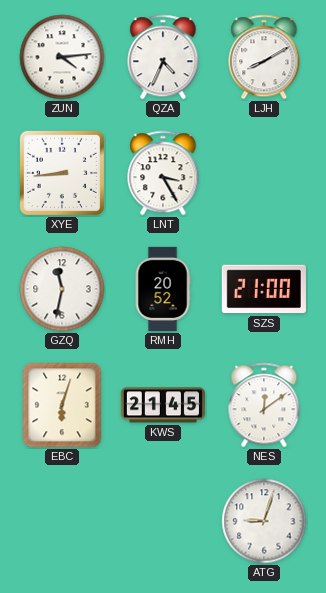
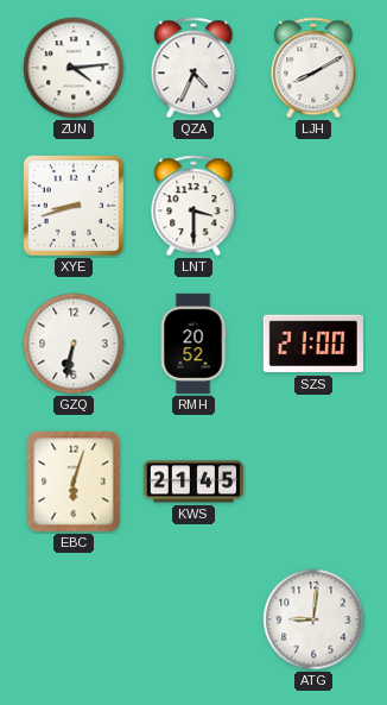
XYE: 8:44 -> 8:42 (74, 206)
LNT: 3:25 -> 3:30 (193, 206)
GZQ: 11:32 -> 6:32 (74, 344)
NES: 12:09 -> none (264, 405)
ATG: 9:03 -> 9:01 (313, 619)
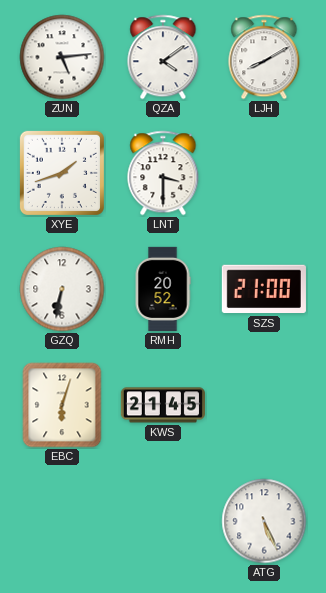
ZUN: 4:14 -> 5:14 (62, 57)
QZA: 4:34 -> 4:09 (163, 57)
XYE: 8:42 -> 1:42 (62, 173)
ATG: 9:01 -> 5:26 (264, 521)
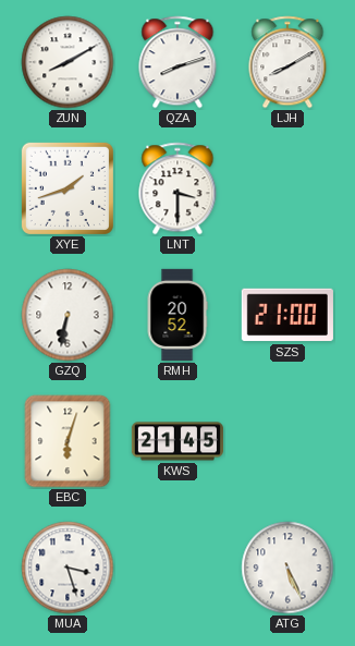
ZUN: 5:14 -> 8:10 (68, 62)
QZA: 4:09 -> 8:12 (177, 62)
MUA: none -> 3:27 (68, 568)
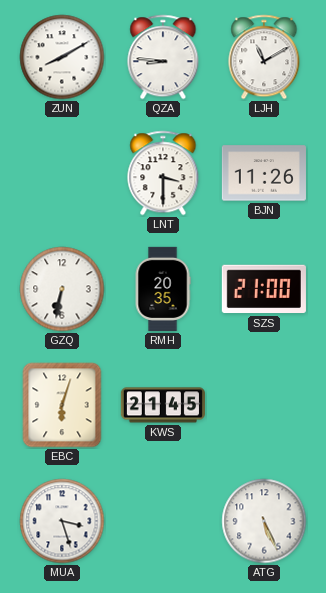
QZA: 8:12 -> 8:46 (163, 57)
LJH: 8:10 -> 11:10 (264, 57)
XYE: 1:42 -> none (68, 188)
BJN: none -> 11:26 (264, 173)
RMH: 20:52 -> 20:35 (163, 289)
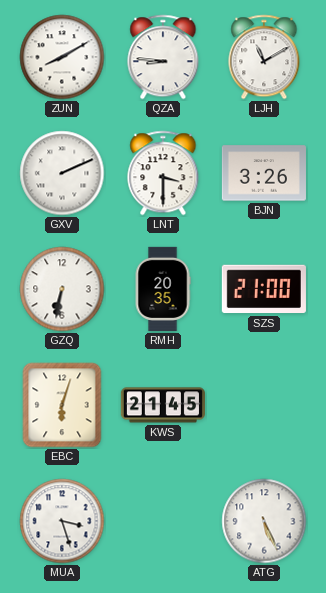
GXV: none -> 2:11 (62, 173)
BJN: 11:26 -> 3:26 (264, 173)
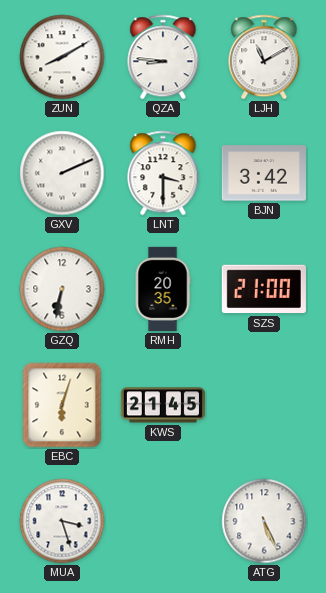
BJN: 3:26 -> 3:42 (264, 173)
